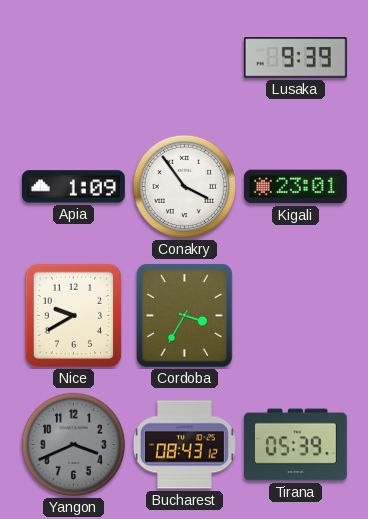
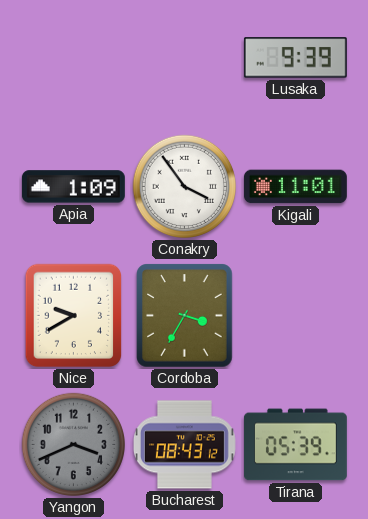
Kigali: 23:01 -> 11:01 (295, 187)
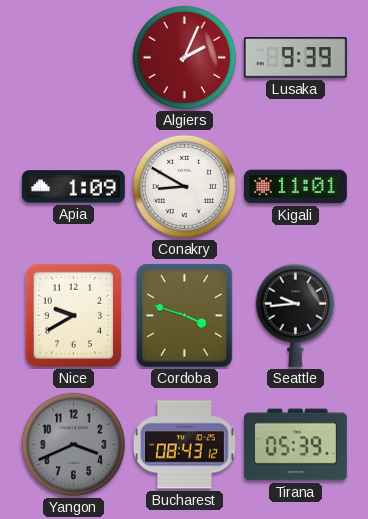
Algiers: none -> 2:04 (185, 58)
Conakry: 3:54 -> 8:50 (185, 187)
Cordoba: 3:35 -> 3:48 (185, 316)
Seattle: none -> 9:44 (295, 315)
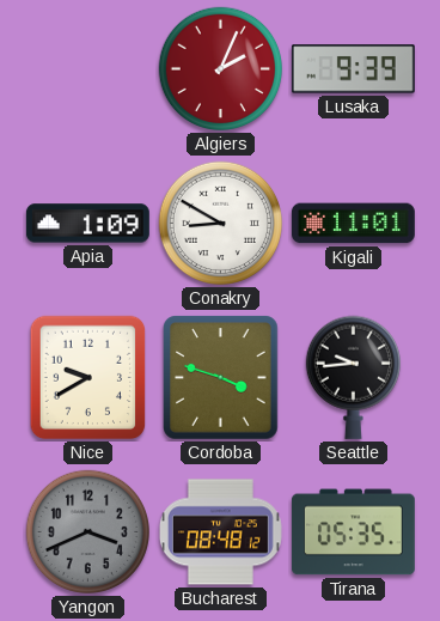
Bucharest: 08:43 -> 08:48 (220, 532)
Tirana: 05:39 -> 05:35 (353, 532)
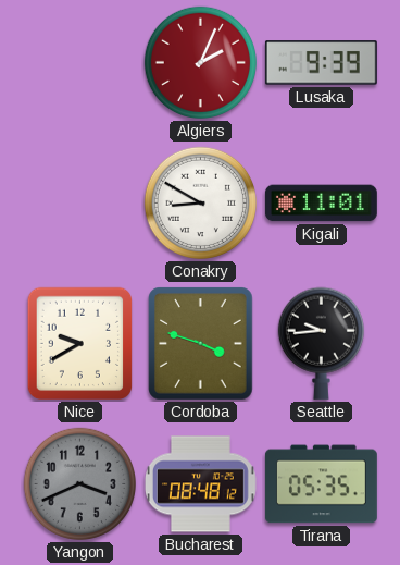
Apia: 1:09 -> none (87, 224)
